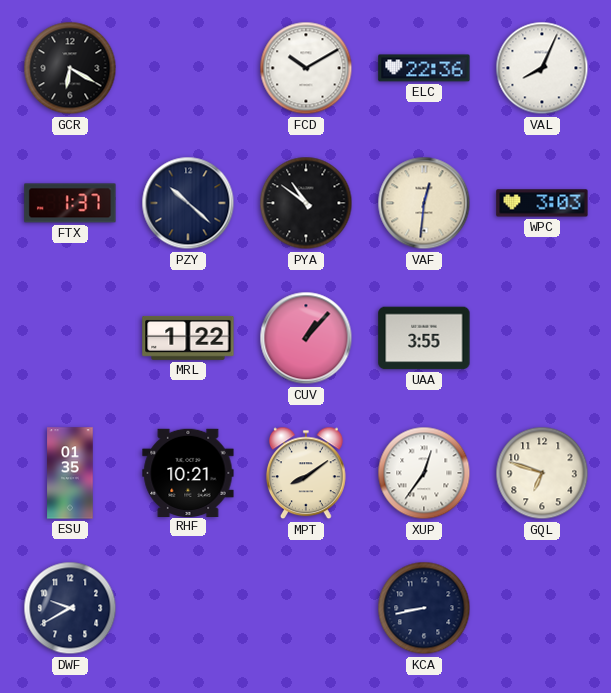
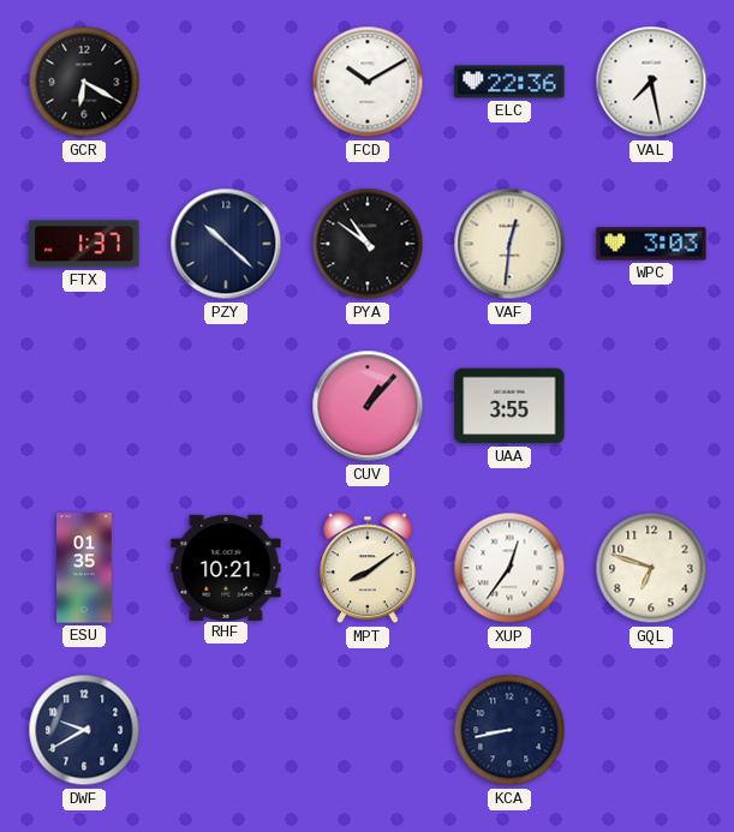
VAL: 8:04 -> 7:28 (651, 82)
MRL: 1:22 -> none (188, 338)
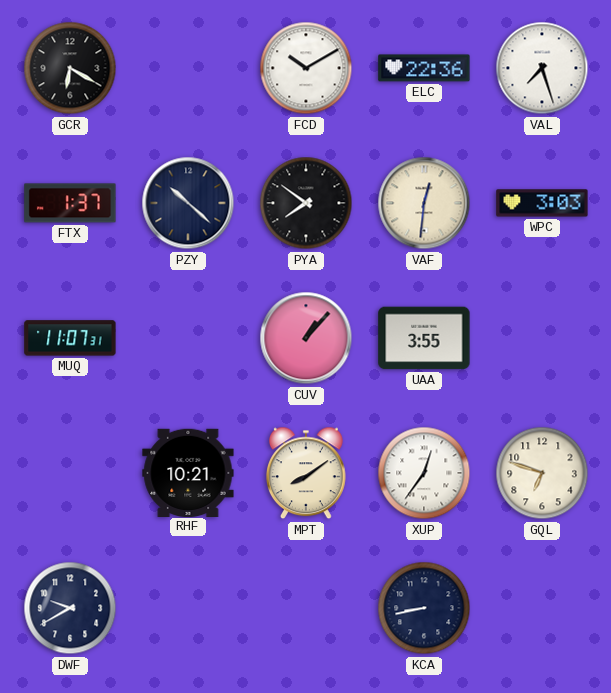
VAL: 7:28 -> 7:27 (542, 68)
PYA: 10:51 -> 7:51 (306, 203)
MUQ: none -> 11:07 (70, 338)
ESU: 01:35 -> none (84, 568)
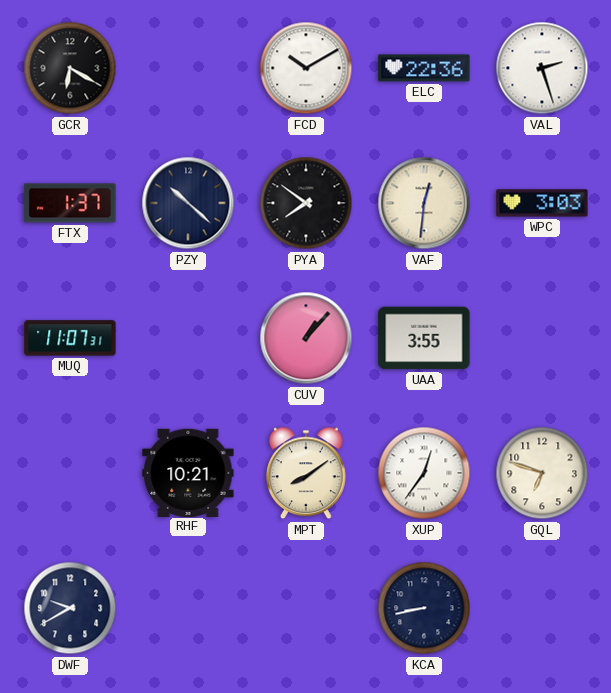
VAL: 7:27 -> 2:27 (542, 68)
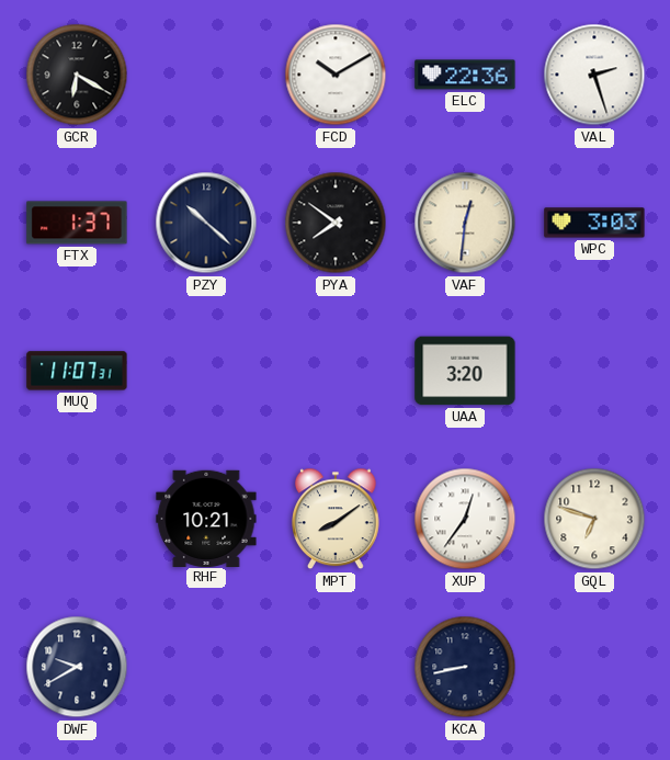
CUV: 1:07 -> none (306, 338)
UAA: 3:55 -> 3:20 (465, 371)
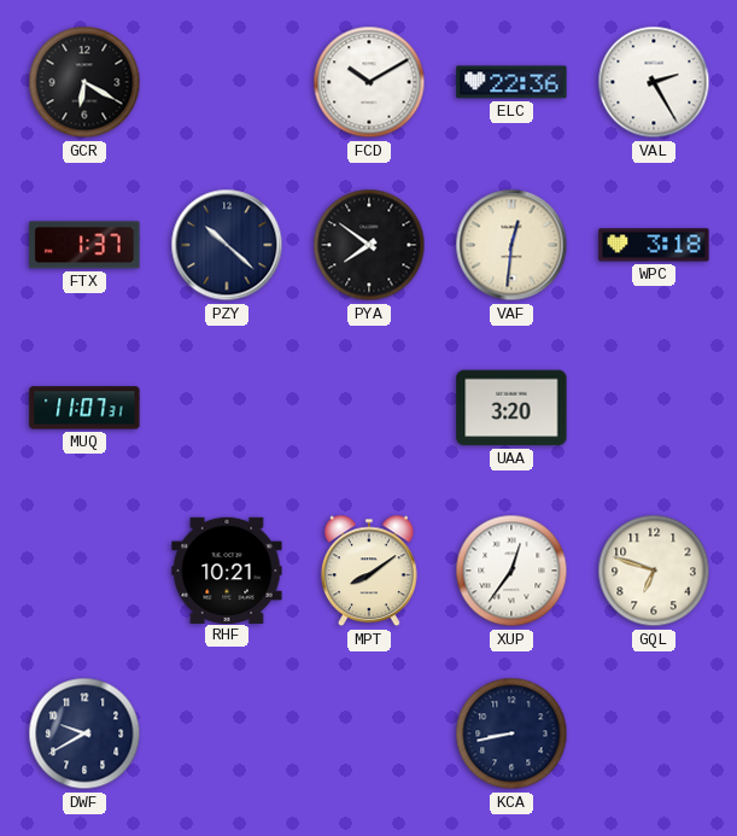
VAL: 2:27 -> 2:25 (654, 82)
WPC: 3:03 -> 3:18 (654, 245)
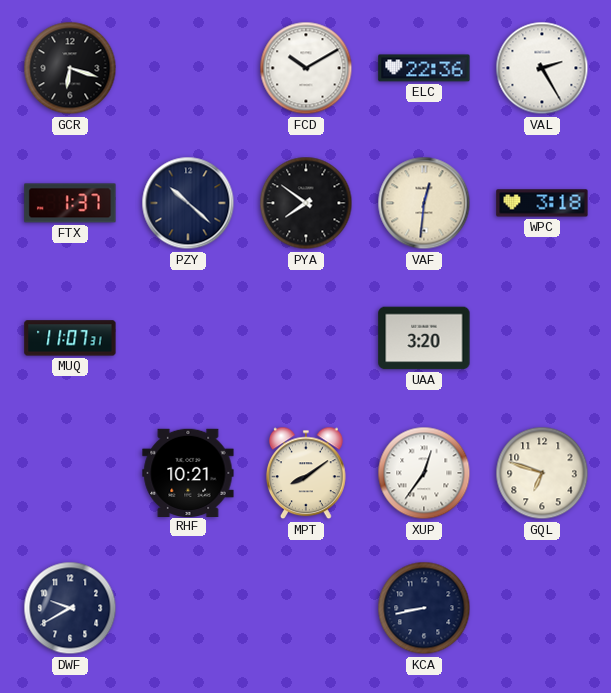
GCR: 6:20 -> 6:18 (70, 68)
